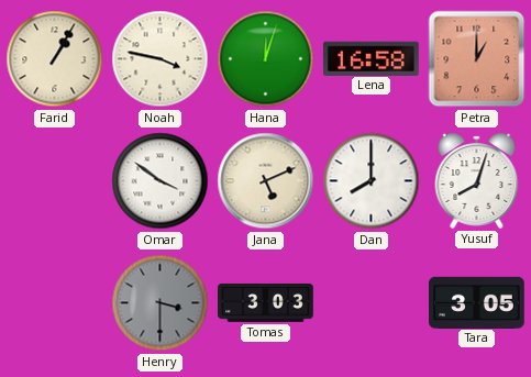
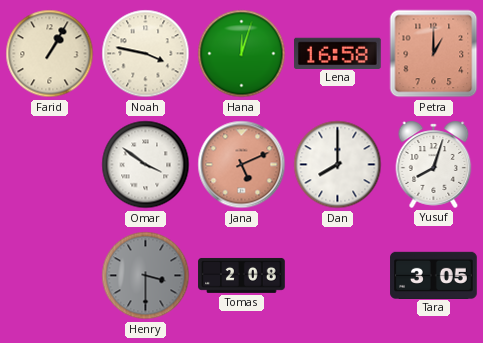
Jana dial: cream -> salmon (242, 165)
Tomas: 3:03 -> 2:08 (242, 275)
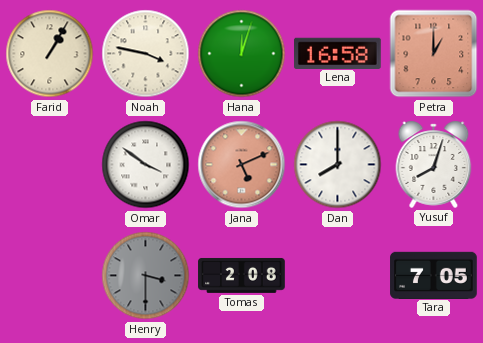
Tara: 3:05 -> 7:05 (434, 275)
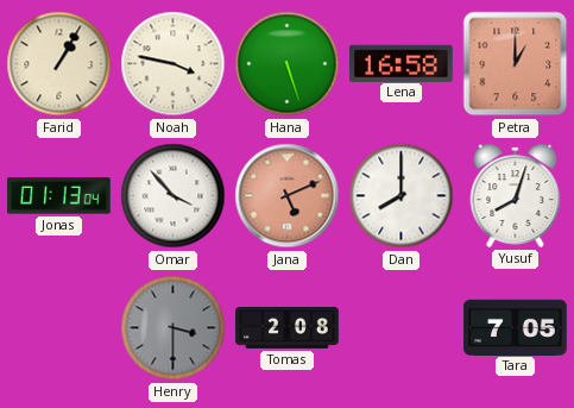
Hana: 12:03 -> 5:27 (288, 64)
Jonas: none -> 01:13 (59, 196)
Omar: 3:51 -> 3:53 (174, 196)
